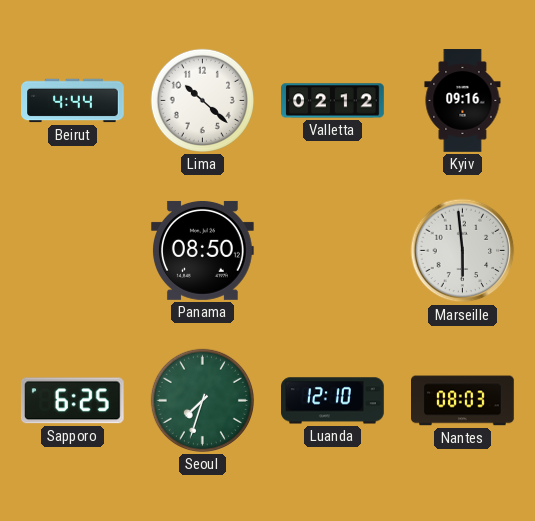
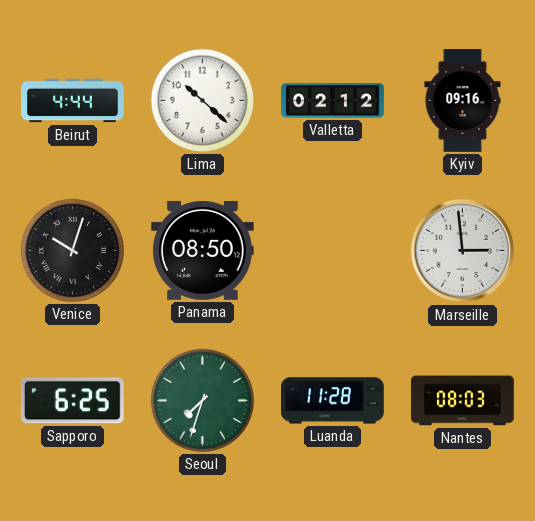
Venice: none -> 10:03 (72, 250)
Marseille: 5:59 -> 2:59 (463, 251)
Luanda: 12:10 -> 11:28 (333, 401)
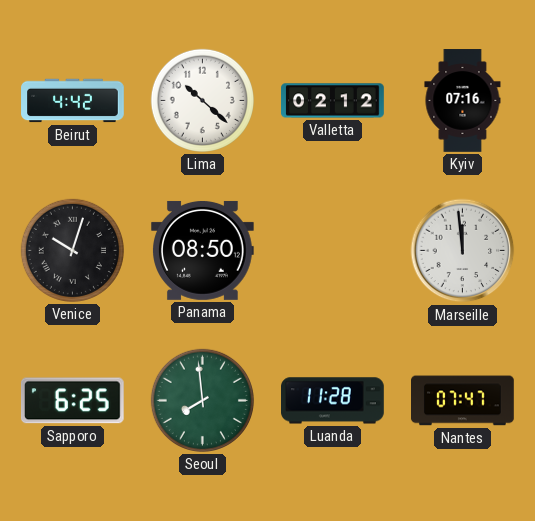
Beirut: 4:44 -> 4:42 (73, 101)
Kyiv: 09:16 -> 07:16 (463, 101)
Marseille: 2:59 -> 11:59 (463, 251)
Seoul: 7:33 -> 7:59 (202, 400)
Nantes: 08:03 -> 07:47 (463, 401)
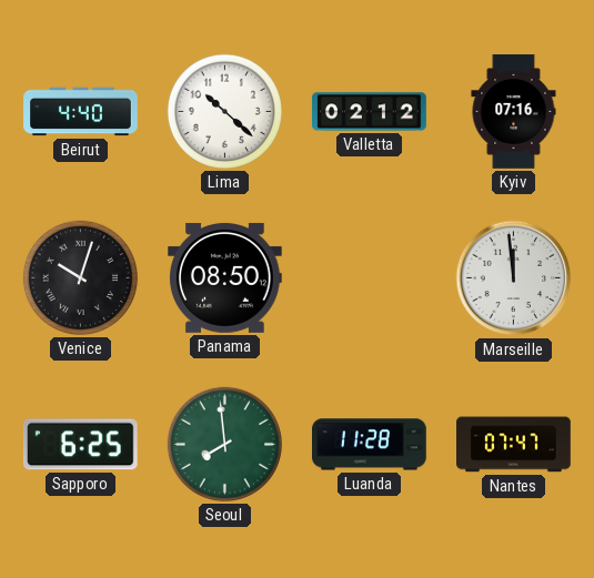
Beirut: 4:42 -> 4:40 (81, 112)
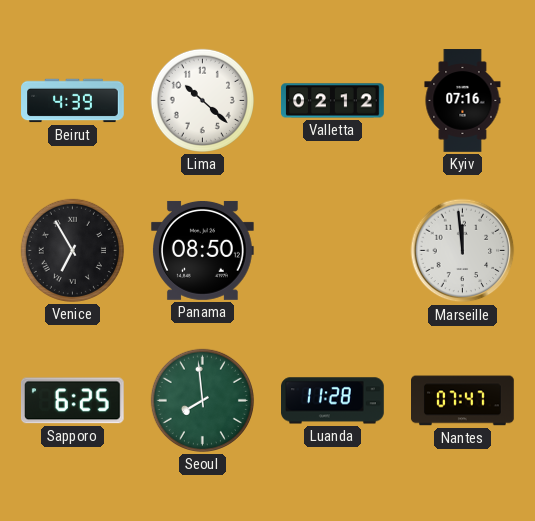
Beirut: 4:40 -> 4:39 (73, 101)
Venice: 10:03 -> 6:55 (72, 250)
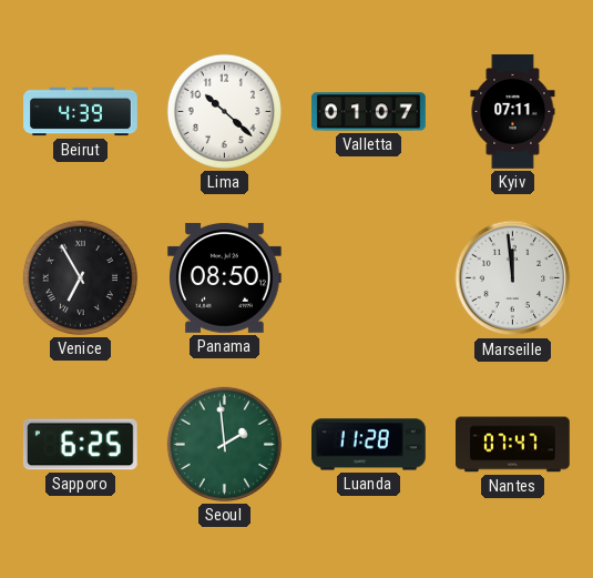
Valletta: 02:12 -> 01:07 (369, 112)
Kyiv: 07:16 -> 07:11 (513, 112)
Seoul: 7:59 -> 1:59 (224, 444)
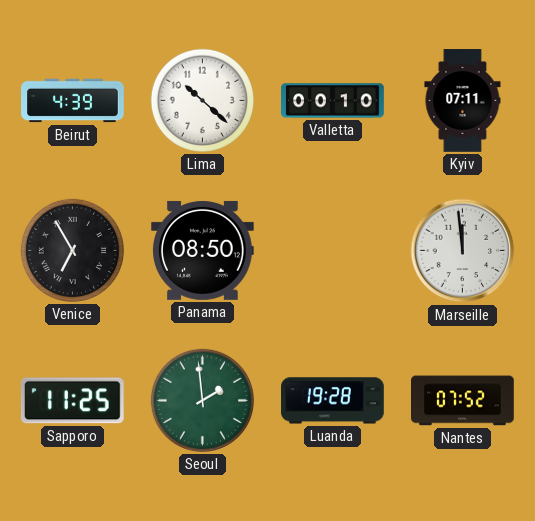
Valletta: 01:07 -> 00:10 (333, 101)
Sapporo: 6:25 -> 11:25 (72, 401)
Luanda: 11:28 -> 19:28 (333, 401)
Nantes: 07:47 -> 07:52 (463, 401)
